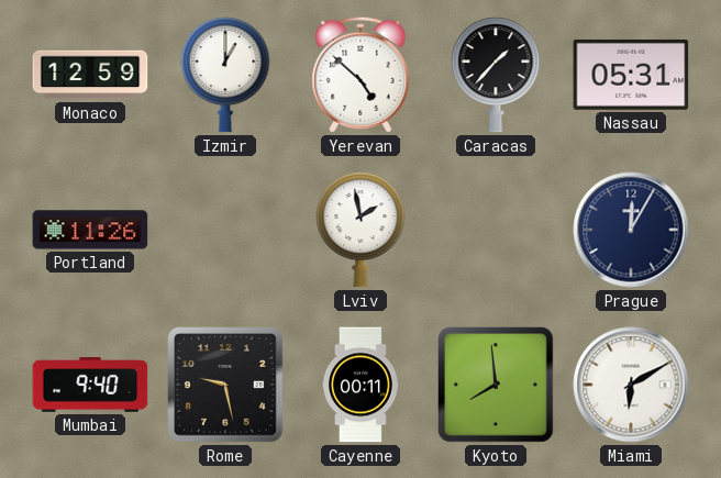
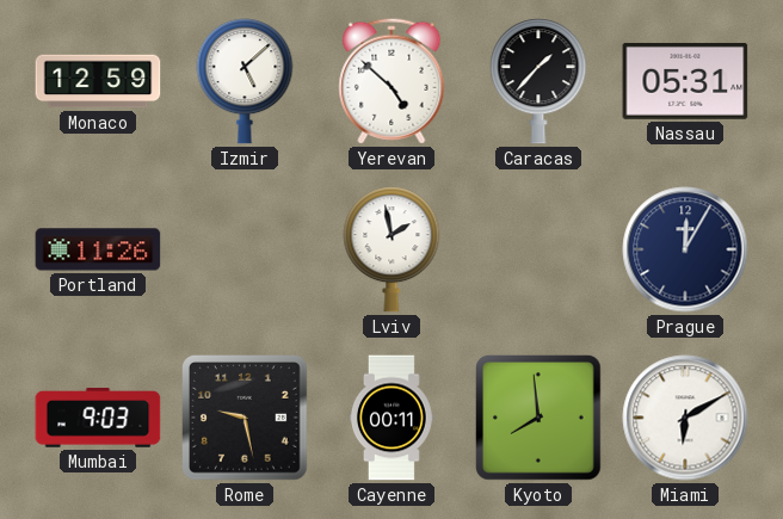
Izmir: 1:00 -> 5:08 (245, 81)
Mumbai: 9:40 -> 9:03 (98, 418)
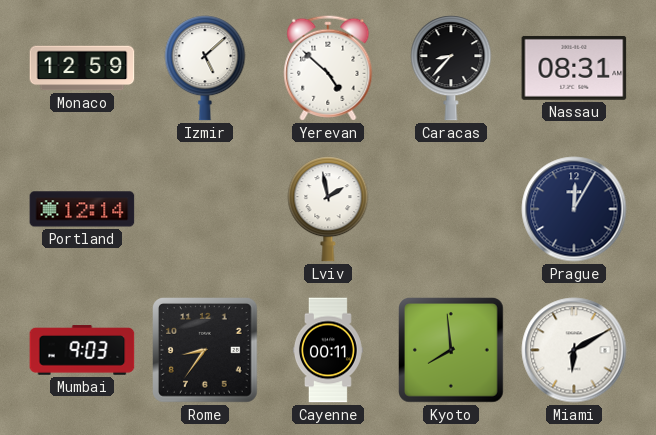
Caracas: 1:37 -> 8:37 (451, 68)
Nassau: 05:31 -> 08:31 (574, 68)
Portland: 11:26 -> 12:14 (82, 209)
Rome: 9:28 -> 8:36 (206, 351)
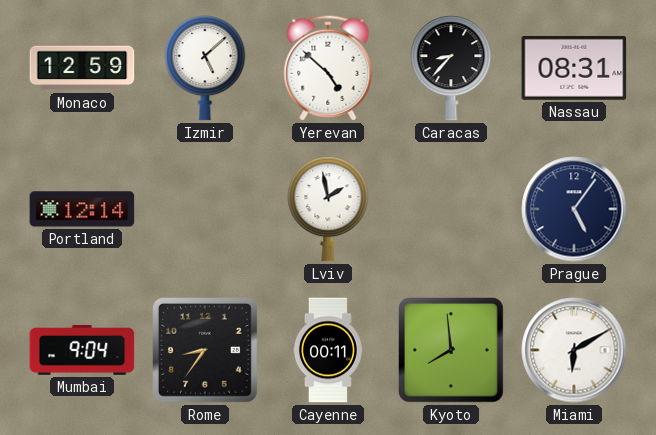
Prague: 12:05 -> 5:06 (574, 209)
Mumbai: 9:03 -> 9:04 (82, 350)
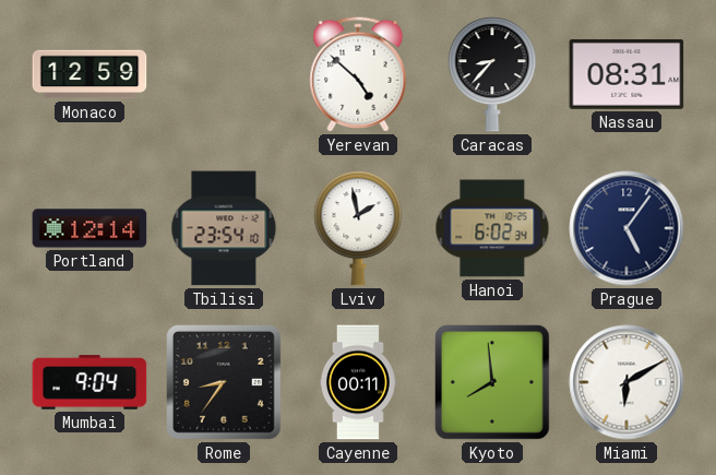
Izmir: 5:08 -> none (205, 68)
Tbilisi: none -> 23:54 (224, 228)
Hanoi: none -> 6:02 (492, 228)
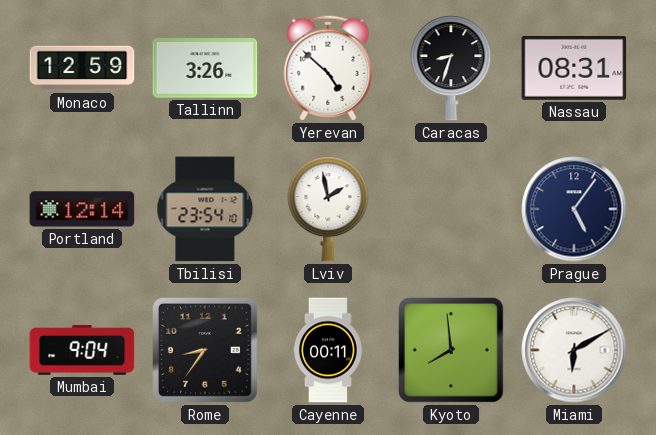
Tallinn: none -> 3:26 (205, 68)
Caracas: 8:37 -> 8:33 (451, 68)
Hanoi: 6:02 -> none (492, 228)
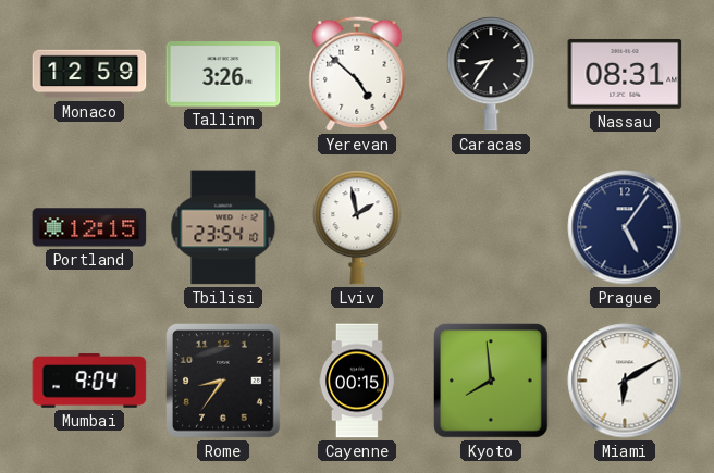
Caracas: 8:33 -> 8:36 (491, 74)
Portland: 12:14 -> 12:15 (89, 227)
Cayenne: 00:11 -> 00:15 (357, 381)
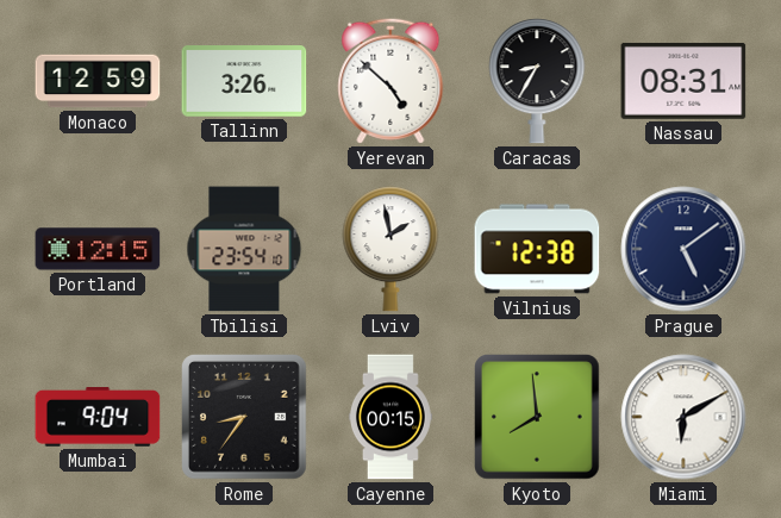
Caracas: 8:36 -> 8:35 (537, 81)
Vilnius: none -> 12:38 (537, 249)
Prague: 5:06 -> 5:09 (683, 249)
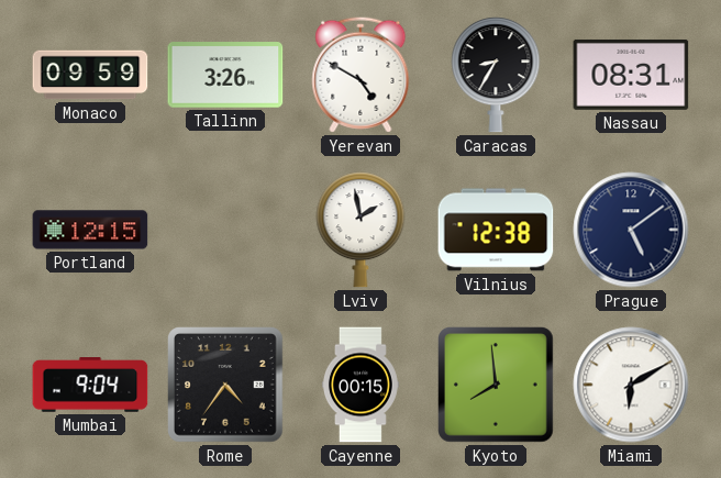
Monaco: 12:59 -> 09:59 (90, 75)
Yerevan: 4:52 -> 4:50 (360, 75)
Tbilisi: 23:54 -> none (244, 249)
Rome: 8:36 -> 4:36 (226, 386)
